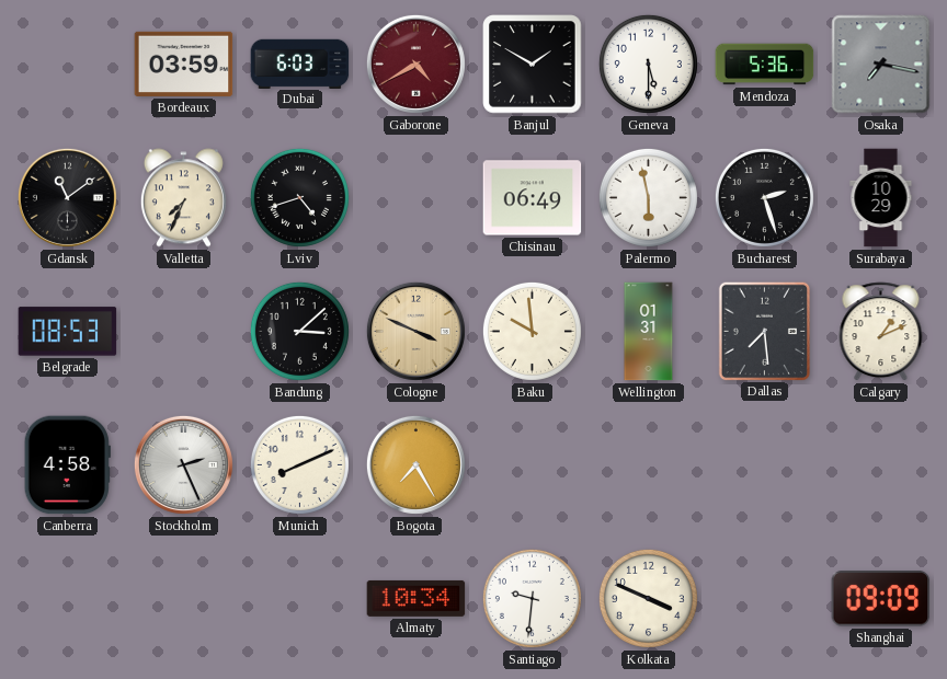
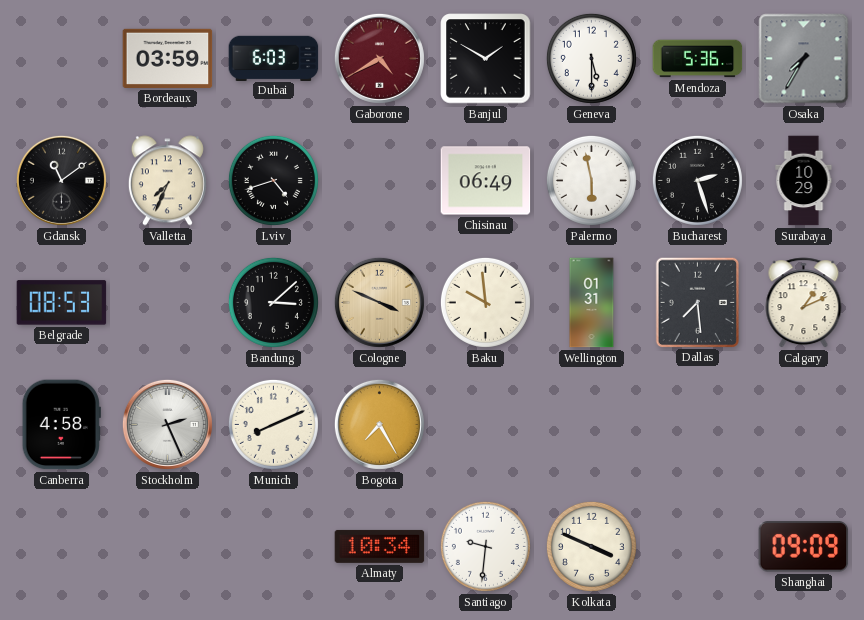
Osaka: 7:17 -> 7:35 (804, 59)
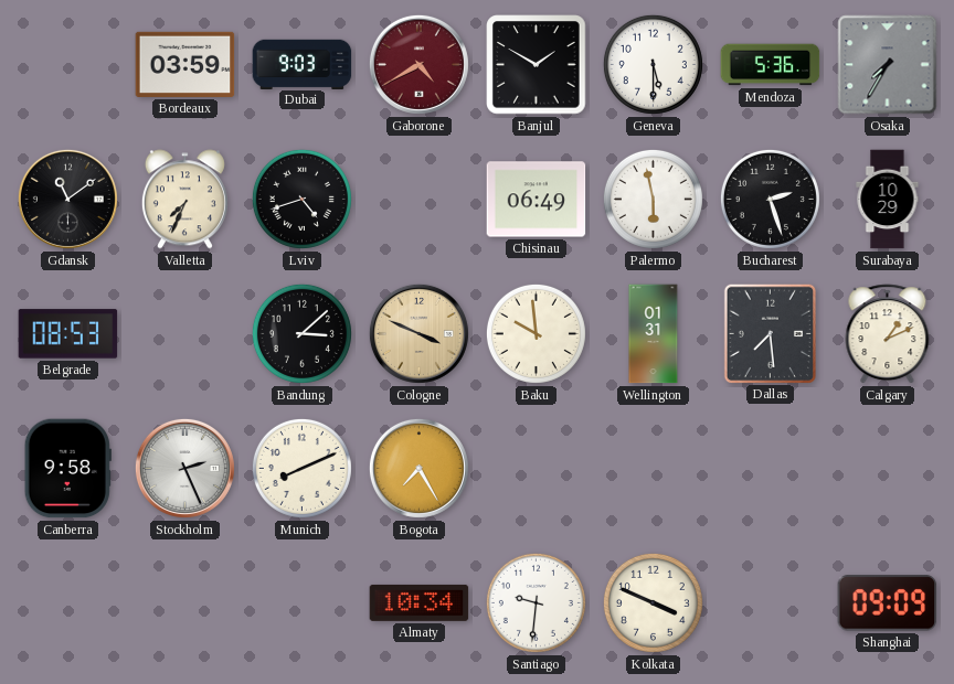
Dubai: 6:03 -> 9:03 (303, 64)
Canberra: 4:58 -> 9:58 (67, 469)
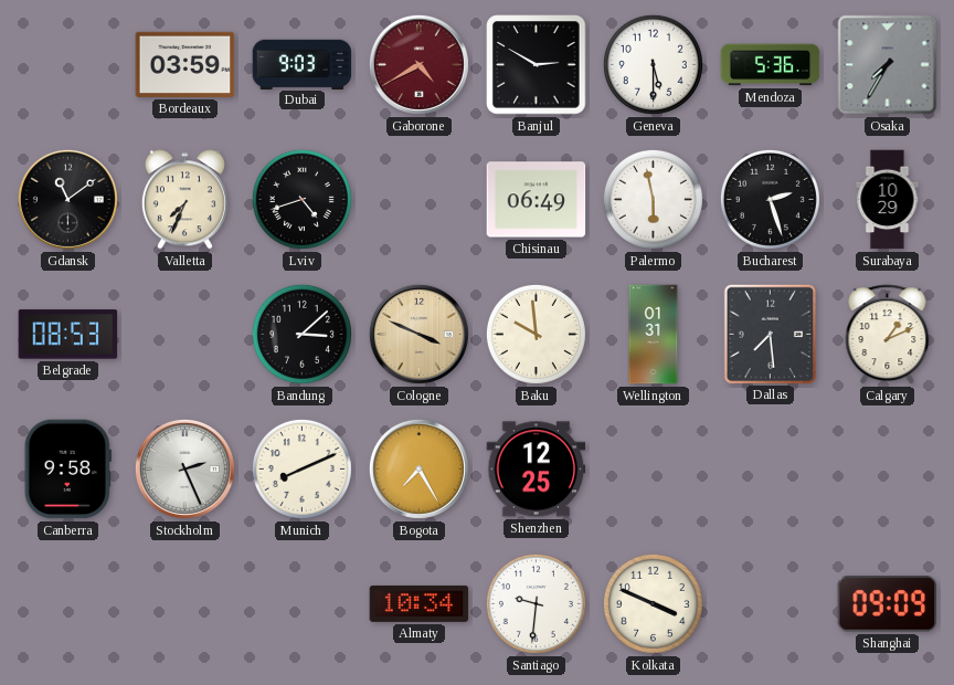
Banjul: 1:50 -> 2:50 (537, 65)
Shenzhen: none -> 12:25 (537, 470)
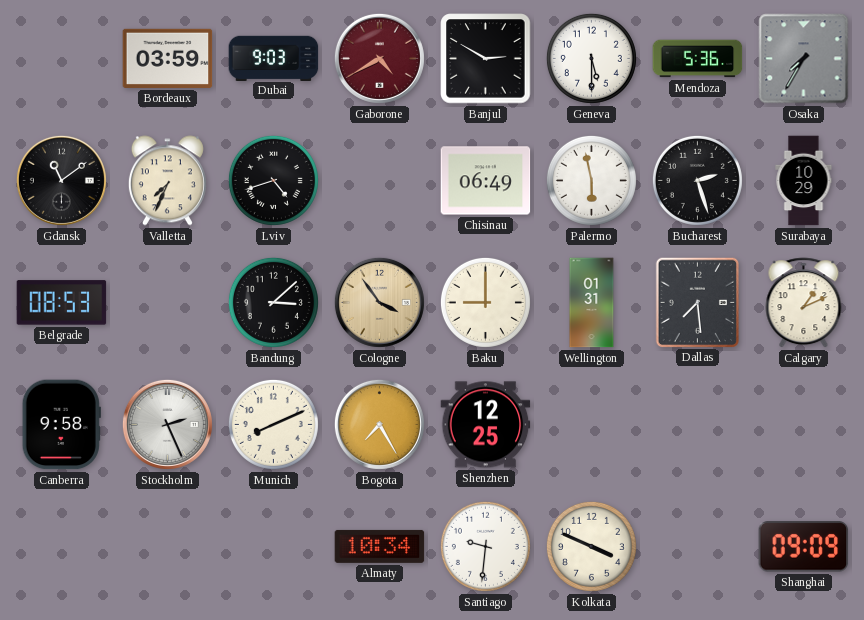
Cologne: 3:49 -> 3:54 (379, 302)
Baku: 9:59 -> 9:00 (485, 302)
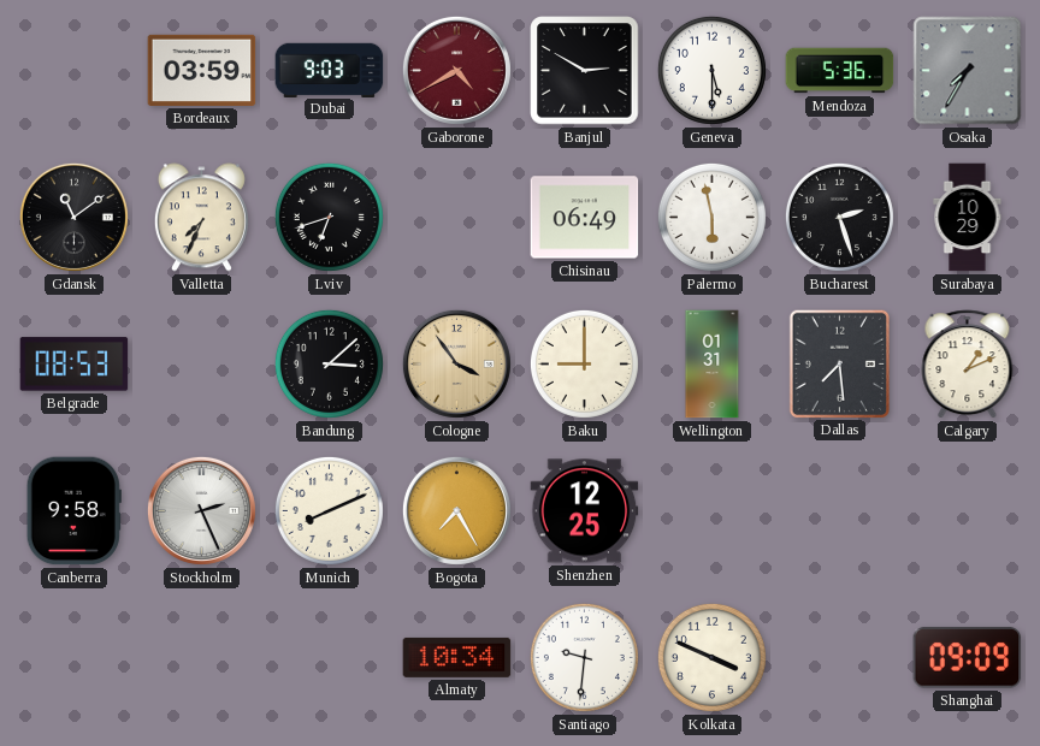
Lviv: 4:42 -> 6:42 (329, 217)
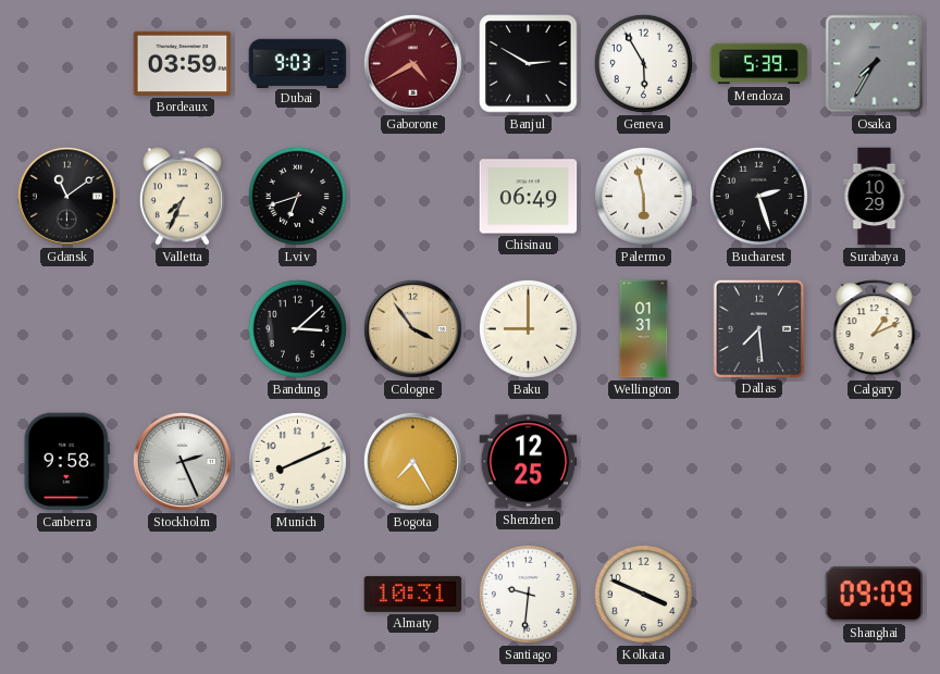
Geneva: 5:30 -> 5:55 (643, 63)
Mendoza: 5:36 -> 5:39 (759, 64)
Belgrade: 08:53 -> none (75, 365)
Almaty: 10:34 -> 10:31 (413, 594)
